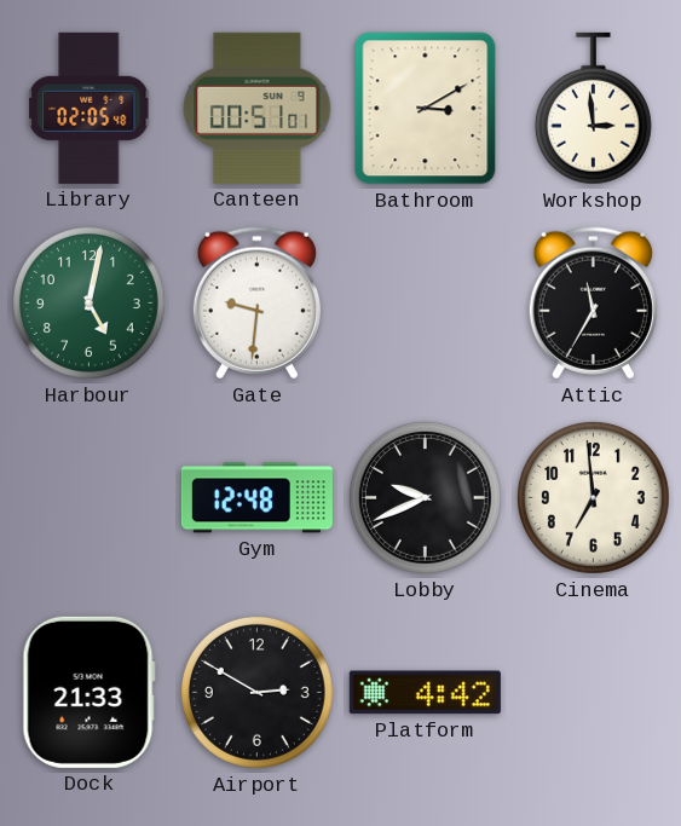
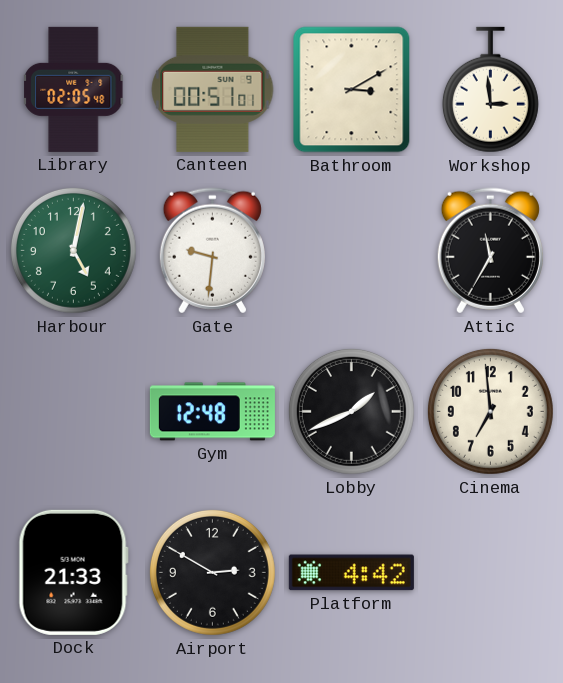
Lobby: 9:41 -> 1:41 (351, 411)
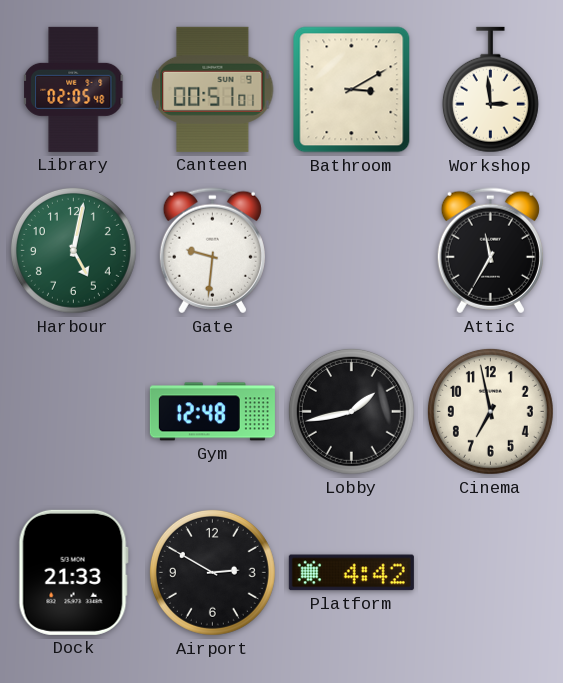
Lobby: 1:41 -> 1:43 (351, 411)
Cinema: 6:59 -> 6:58 (490, 411)
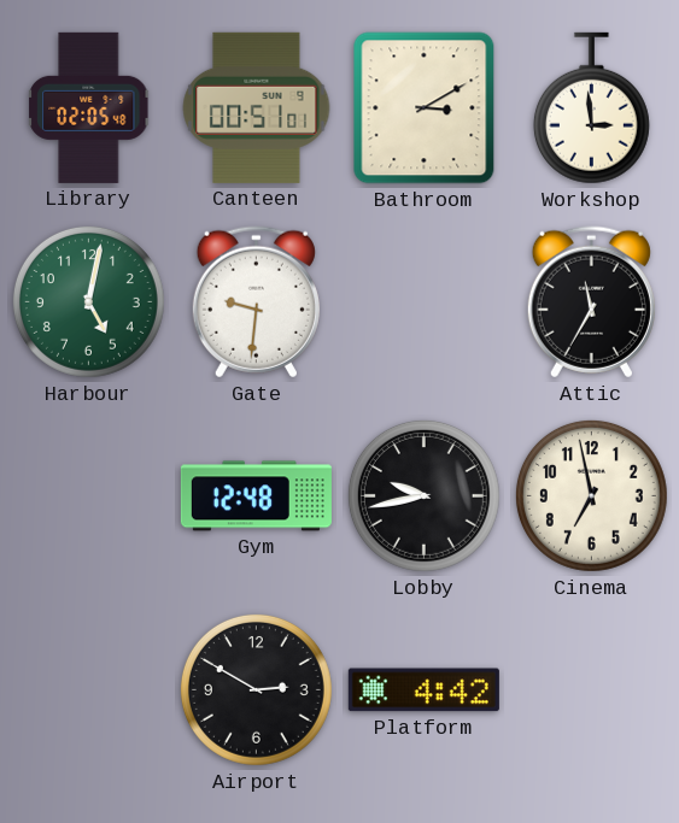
Lobby: 1:43 -> 9:43 (423, 495)
Dock: 21:33 -> none (73, 572)
